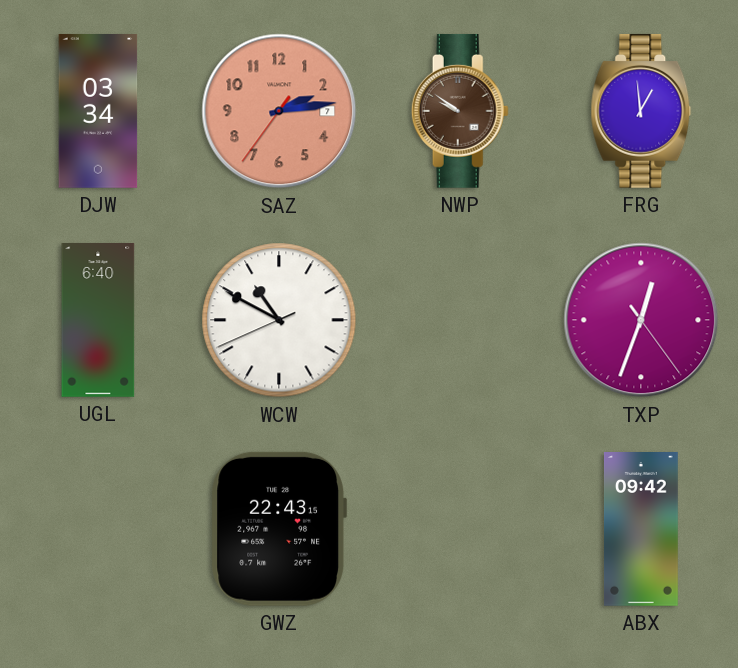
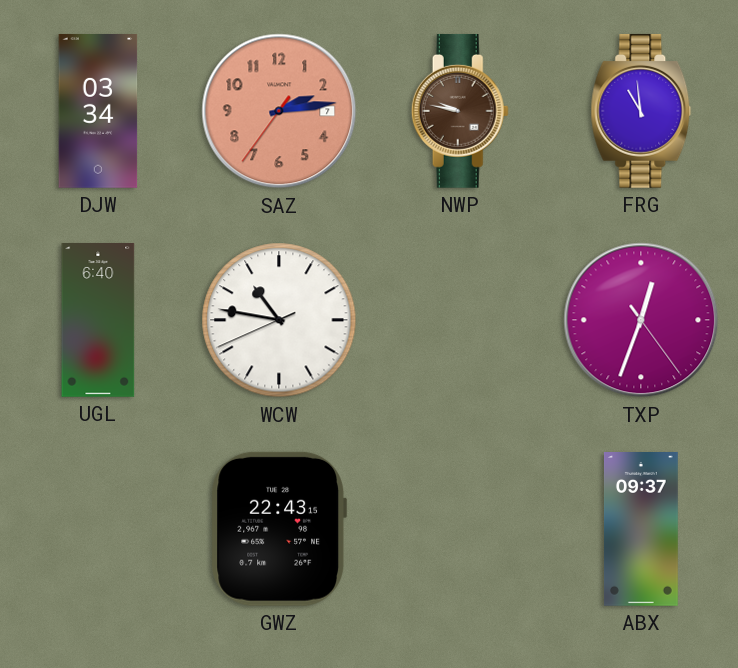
NWP: 9:51 -> 9:47 (460, 111)
FRG: 12:59 -> 10:59 (641, 111)
WCW: 10:49 -> 10:46 (279, 320)
ABX: 09:42 -> 09:37 (641, 530)
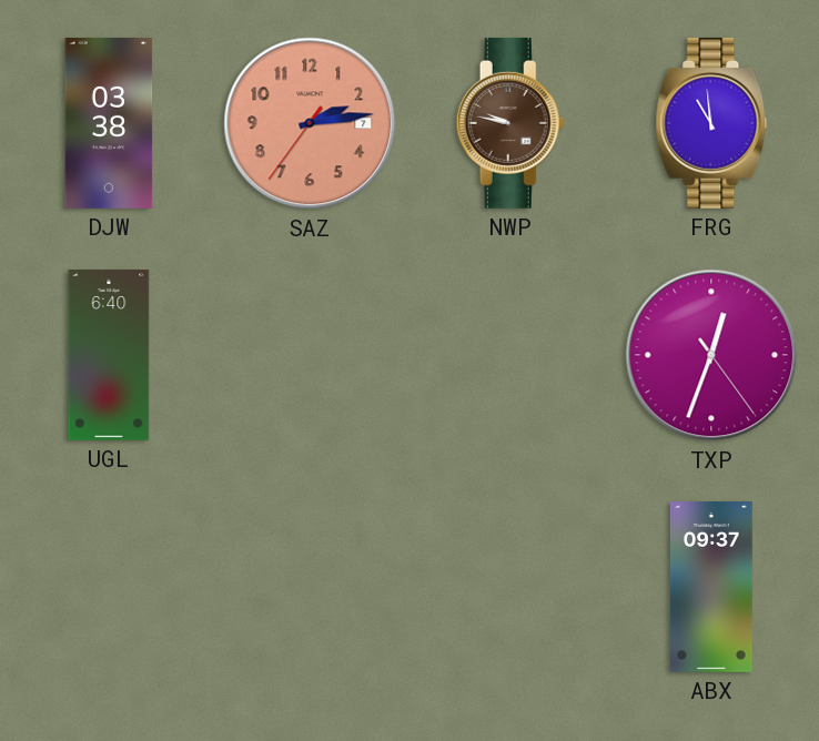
DJW: 03:34 -> 03:38 (109, 124)
WCW: 10:46 -> none (279, 320)
GWZ: 22:43 -> none (279, 529)
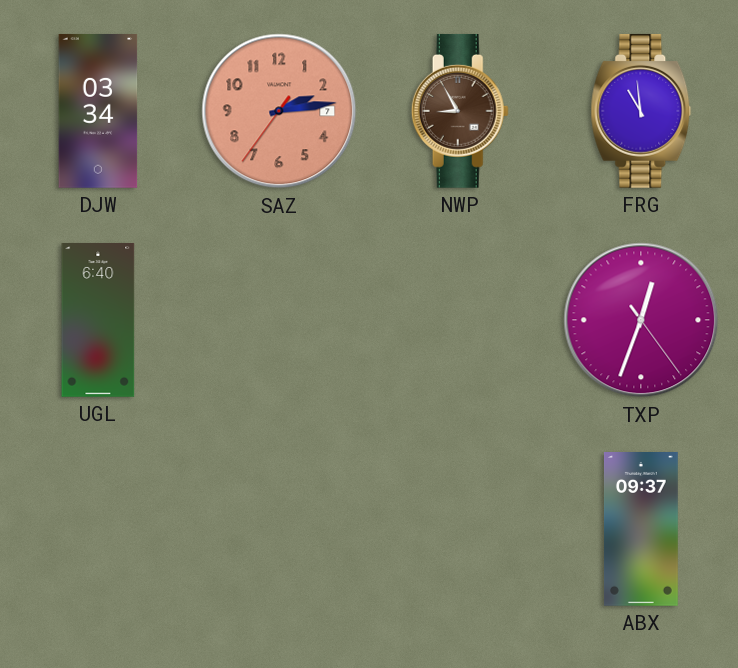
DJW: 03:38 -> 03:34 (98, 112)
NWP: 9:47 -> 8:55 (460, 111)
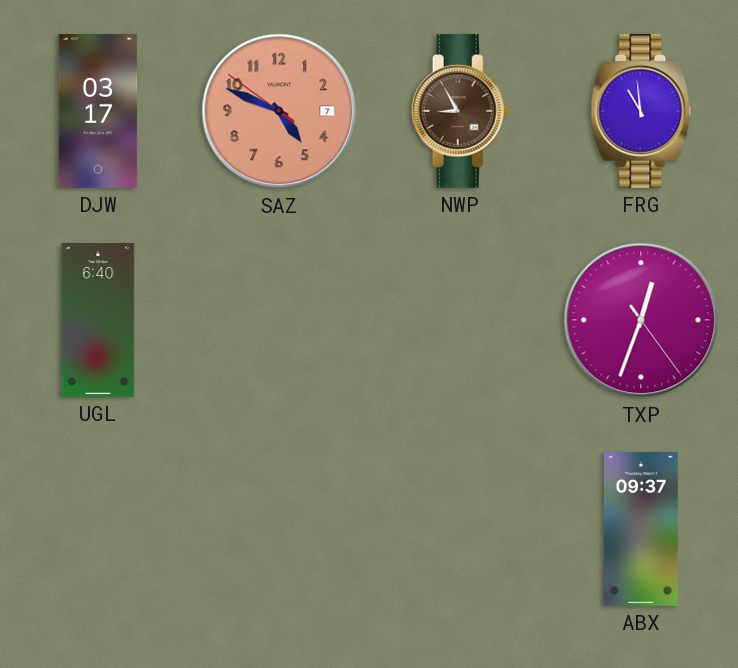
DJW: 03:34 -> 03:17 (98, 112)
SAZ: 2:13 -> 4:48 (279, 111)
